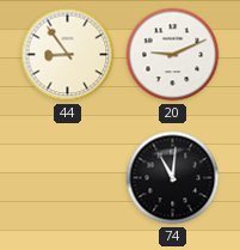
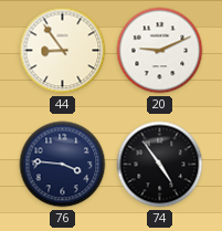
76: none -> 3:46 (63, 165)
74: 11:01 -> 4:54 (160, 165)
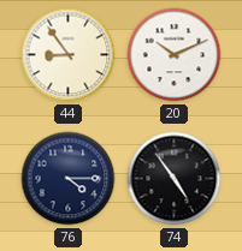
20: 9:11 -> 10:11 (175, 55)
76: 3:46 -> 4:15 (69, 179)
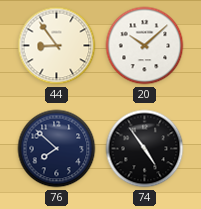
20: 10:11 -> 10:08 (145, 46)
76: 4:15 -> 7:52 (57, 149)
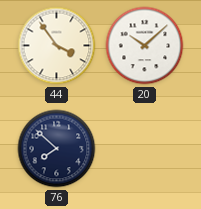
44: 8:54 -> 3:54 (57, 46)
74: 4:54 -> none (145, 149)
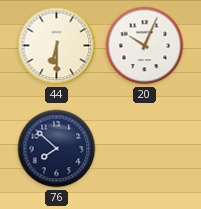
44: 3:54 -> 6:30 (57, 46)
20: 10:08 -> 10:04 (145, 46)
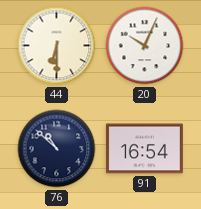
76: 7:52 -> 10:52 (57, 149)
91: none -> 16:54 (144, 149)
